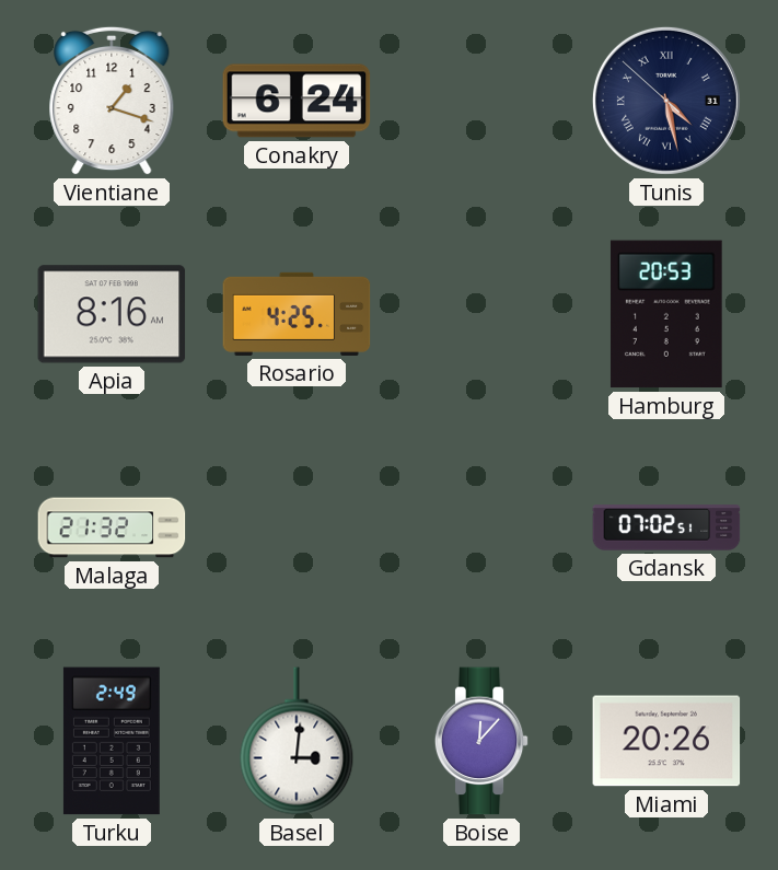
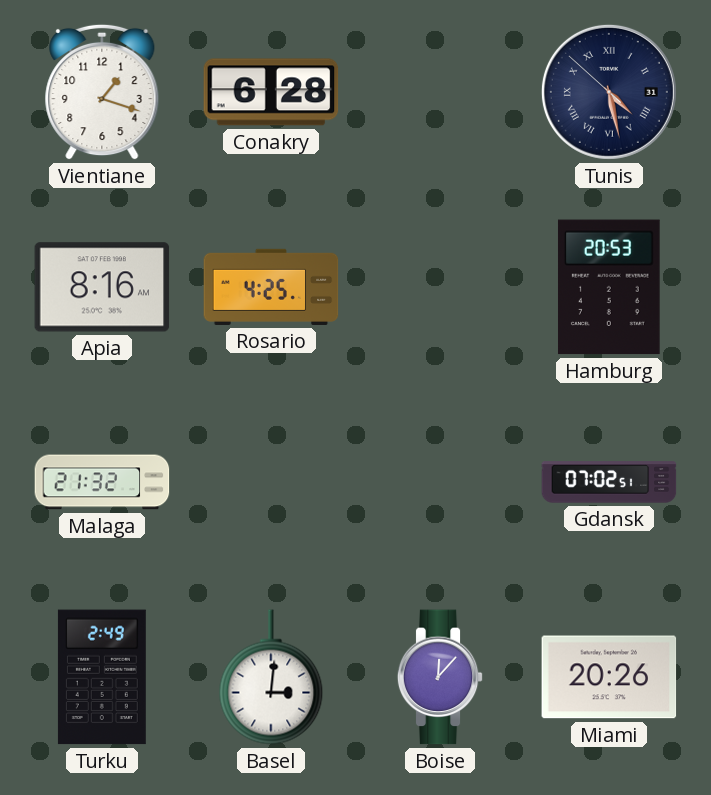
Conakry: 6:24 -> 6:28 (271, 92)
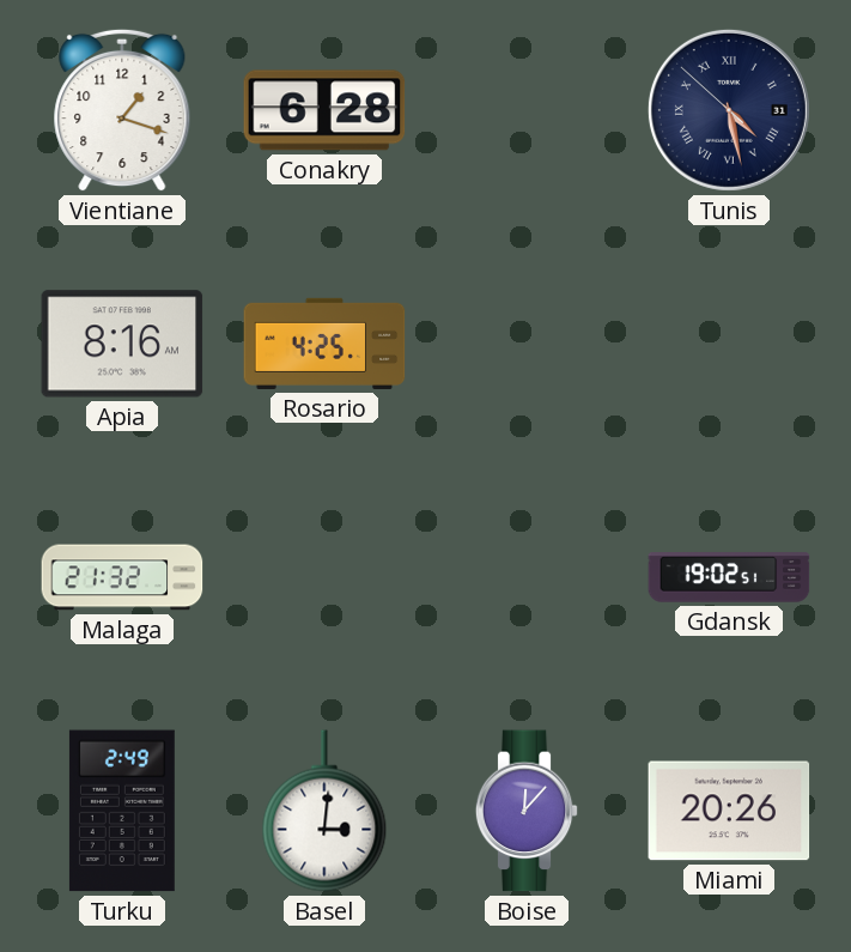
Hamburg: 20:53 -> none (609, 287)
Gdansk: 07:02 -> 19:02 (729, 577)
